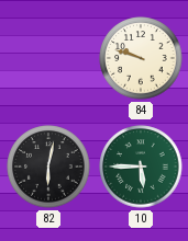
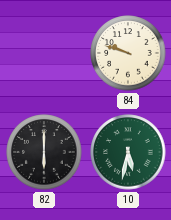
82: 6:02 -> 6:00 (44, 152)
10: 5:45 -> 5:32 (128, 152)
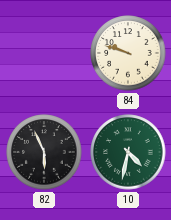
82: 6:00 -> 5:56 (44, 152)
10: 5:32 -> 4:32 (128, 152)
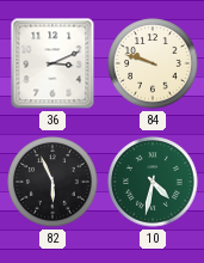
36: none -> 3:11 (52, 63)
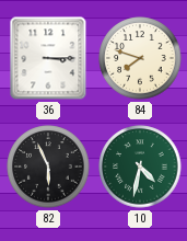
36: 3:11 -> 3:15 (48, 58)
84: 9:48 -> 7:48 (140, 58)
